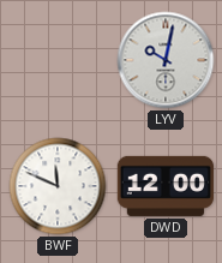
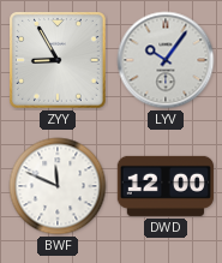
ZYY: none -> 8:55 (59, 61)
LYV: 10:02 -> 10:06 (166, 60)
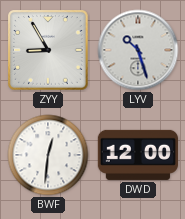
LYV: 10:06 -> 10:27 (138, 50)
BWF: 11:49 -> 12:31 (48, 155)
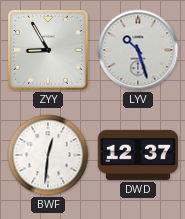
DWD: 12:00 -> 12:37 (138, 155)
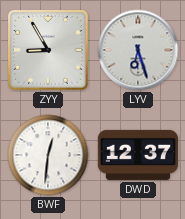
LYV: 10:27 -> 6:27 (138, 50)
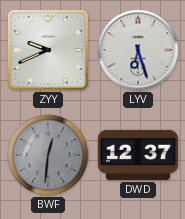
ZYY: 8:55 -> 9:41 (49, 51)
BWF dial: white -> grey (48, 155)
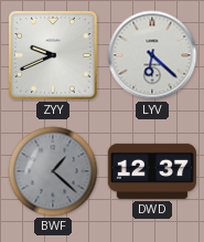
LYV: 6:27 -> 6:22 (152, 55)
BWF: 12:31 -> 1:22 (53, 171)
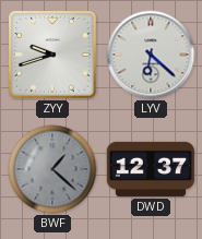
ZYY: 9:41 -> 9:42 (54, 56)
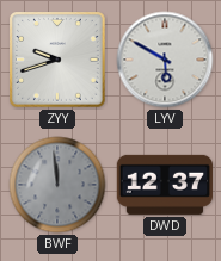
LYV: 6:22 -> 5:50 (165, 60)
BWF: 1:22 -> 11:59 (57, 185)
